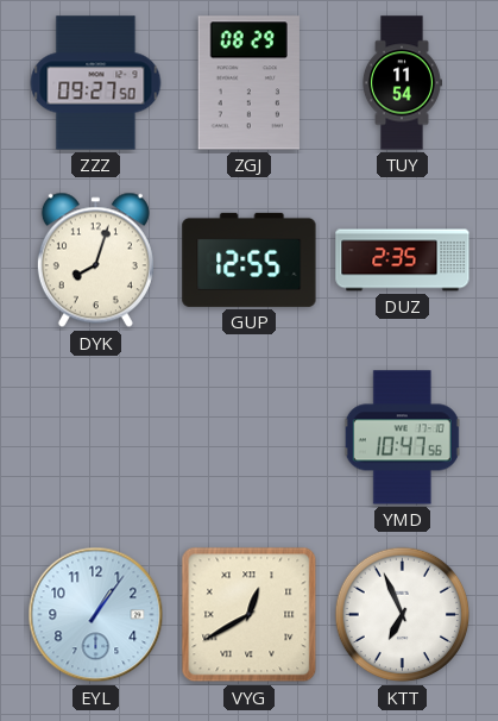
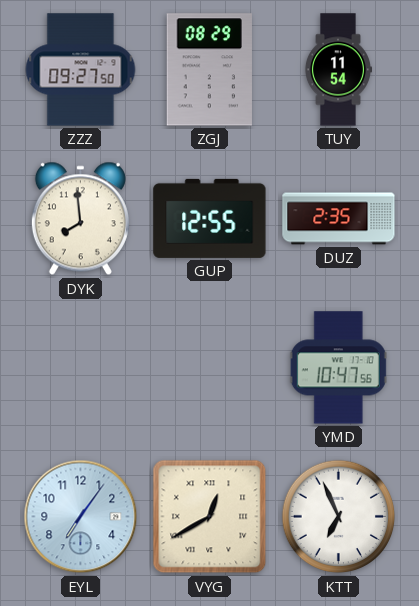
DYK: 8:03 -> 7:59 (80, 219)
EYL: 1:06 -> 7:06 (81, 517)
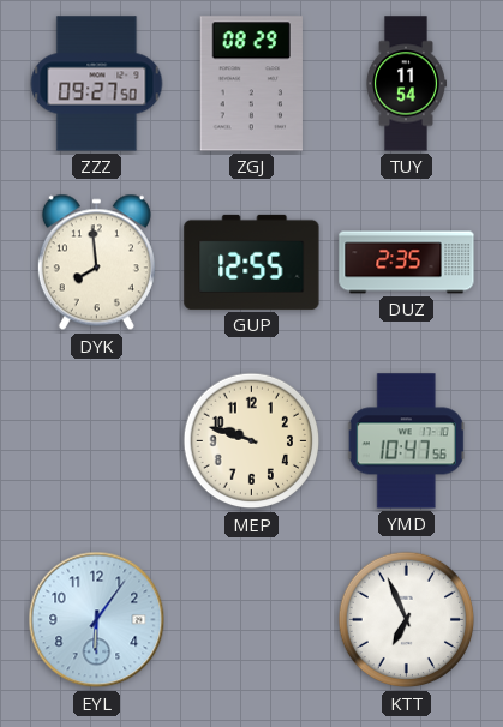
MEP: none -> 9:48 (252, 441)
EYL: 7:06 -> 6:06 (97, 620)
VYG: 12:40 -> none (210, 517)
